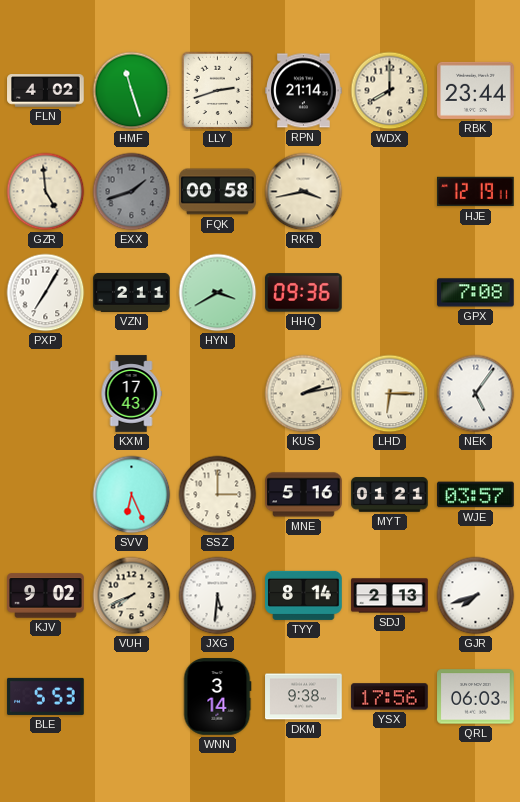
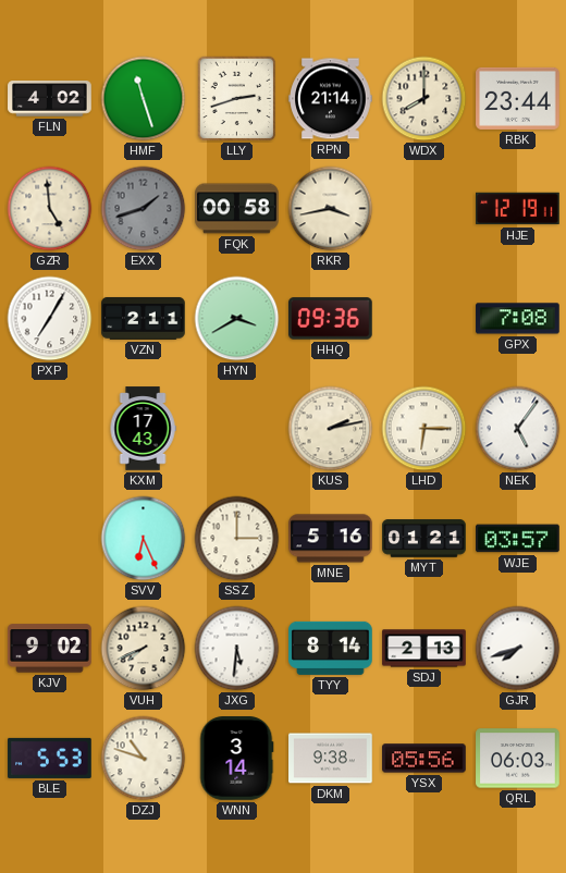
DZJ: none -> 10:48 (144, 759)
YSX: 17:56 -> 05:56 (424, 759)
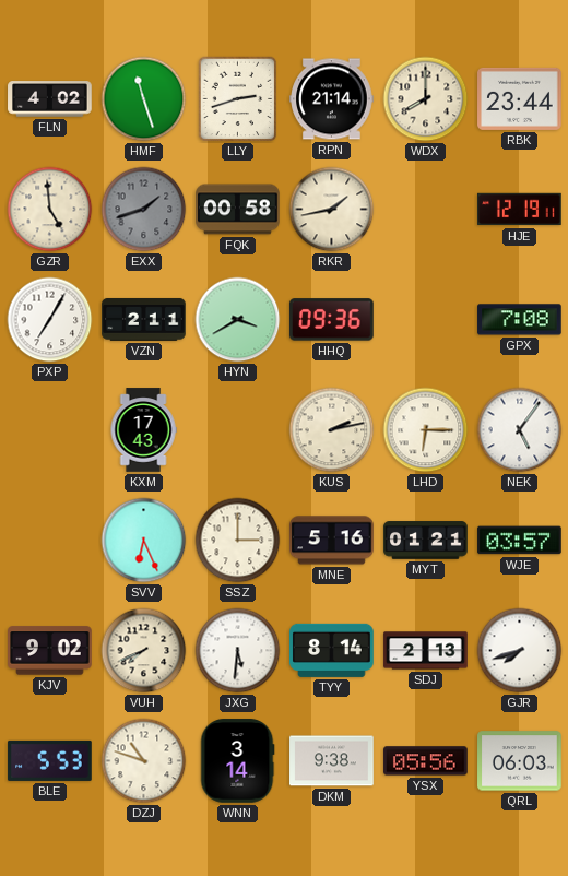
RKR: 3:43 -> 1:43 (332, 210)
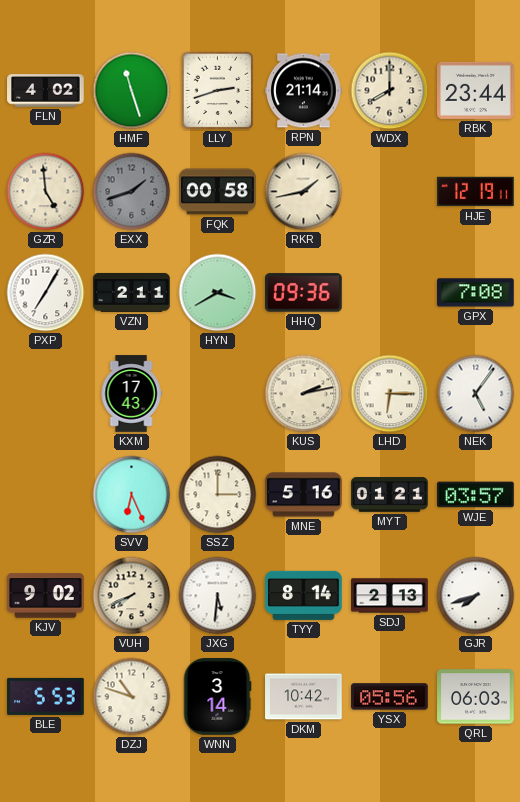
DKM: 9:38 -> 10:42 (304, 697)
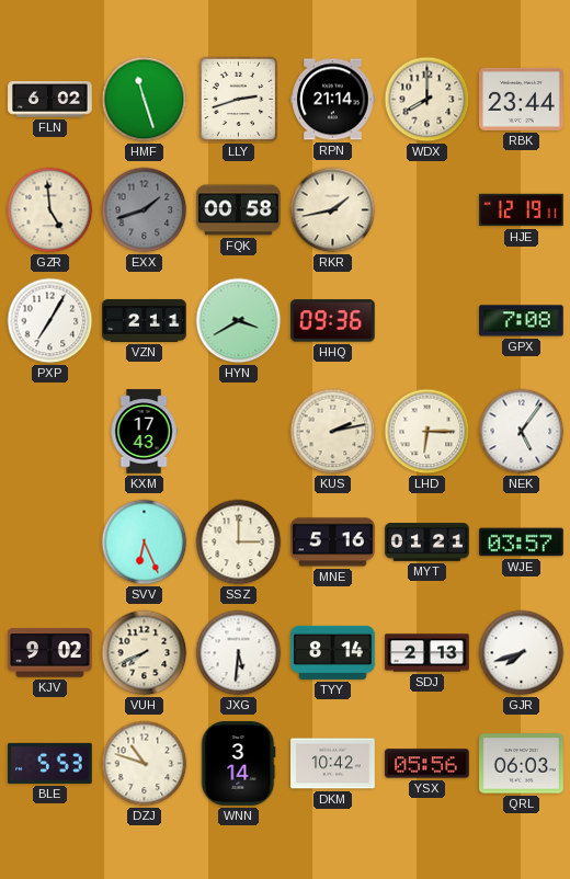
FLN: 4:02 -> 6:02 (50, 100)
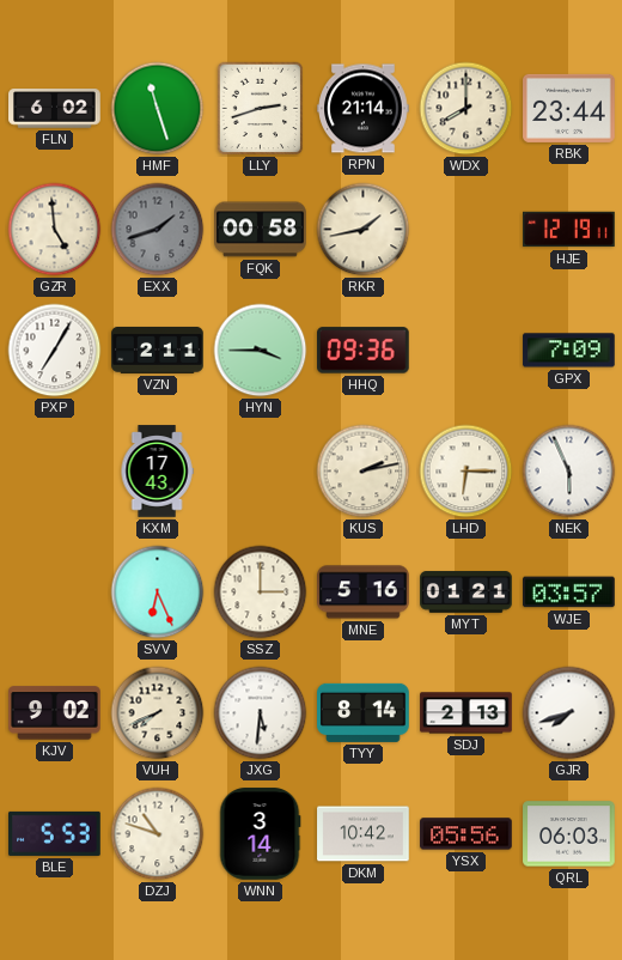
HYN: 3:40 -> 3:45 (261, 351)
GPX: 7:08 -> 7:09 (569, 351)
NEK: 5:06 -> 5:56 (569, 472)
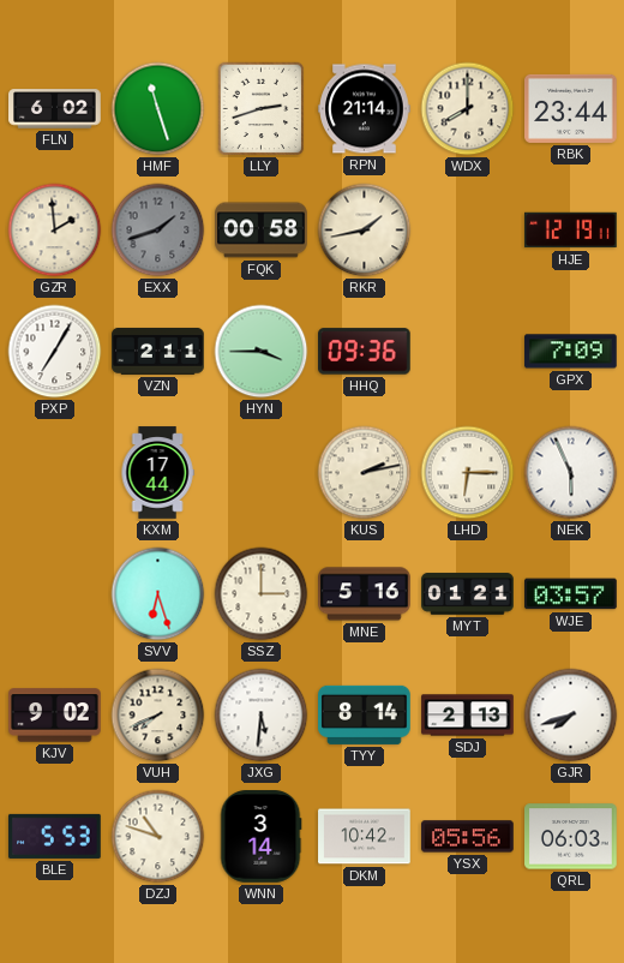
GZR: 4:59 -> 1:59 (55, 231)
KXM: 17:43 -> 17:44 (157, 473)
SVV: 6:26 -> 6:27 (158, 594)
